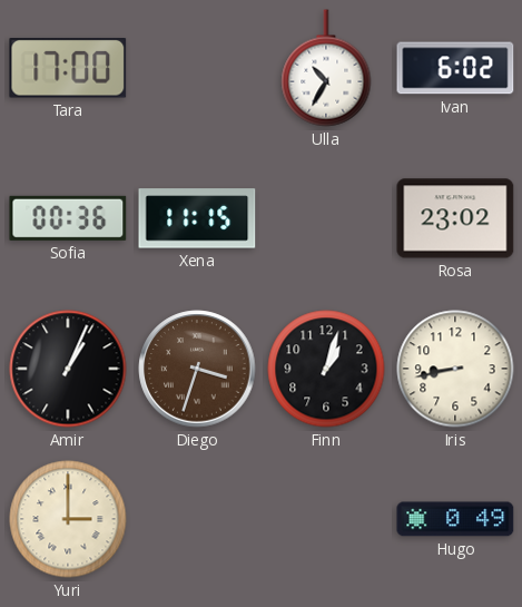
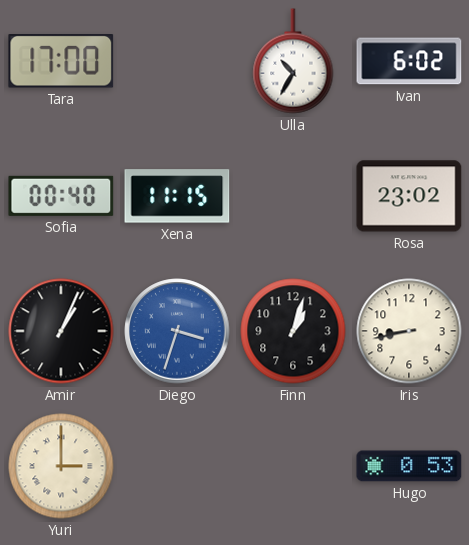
Sofia: 00:36 -> 00:40 (61, 196)
Diego dial: brown -> blue (177, 331)
Hugo: 0:49 -> 0:53 (409, 466)
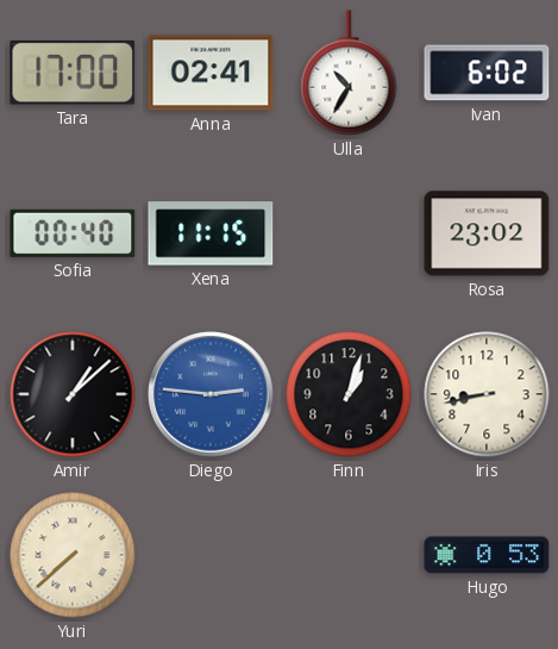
Anna: none -> 02:41 (211, 73)
Amir: 1:04 -> 1:08 (73, 394)
Diego: 3:33 -> 2:46 (211, 394)
Yuri: 3:00 -> 7:38 (73, 555)
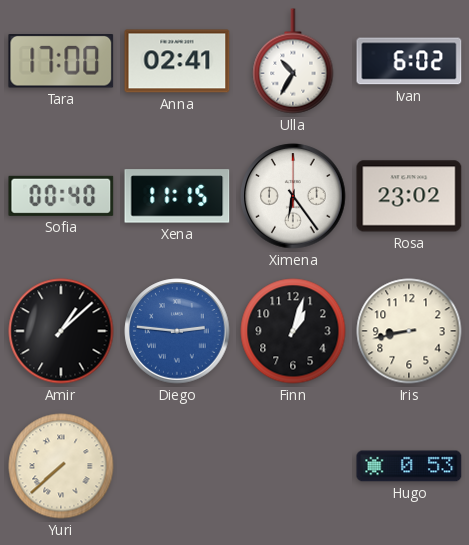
Ximena: none -> 6:24 (293, 196)
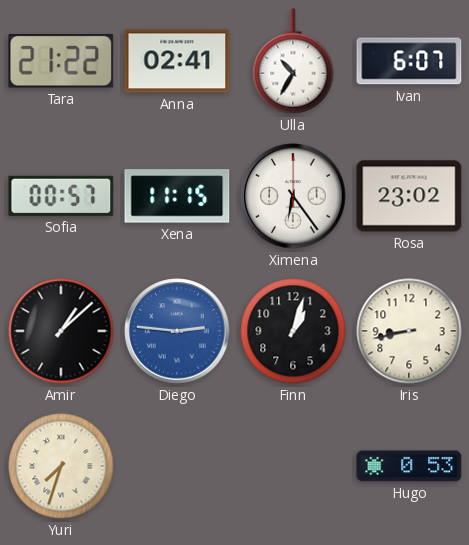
Tara: 17:00 -> 21:22 (61, 61)
Ivan: 6:02 -> 6:07 (409, 61)
Sofia: 00:40 -> 00:57 (61, 196)
Yuri: 7:38 -> 7:33 (61, 466)
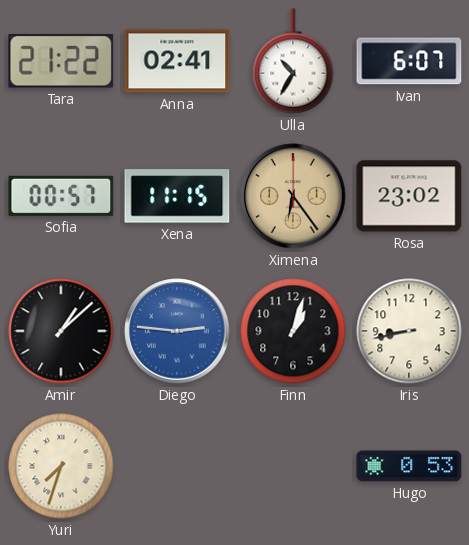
Ximena dial: white -> champagne (293, 196)
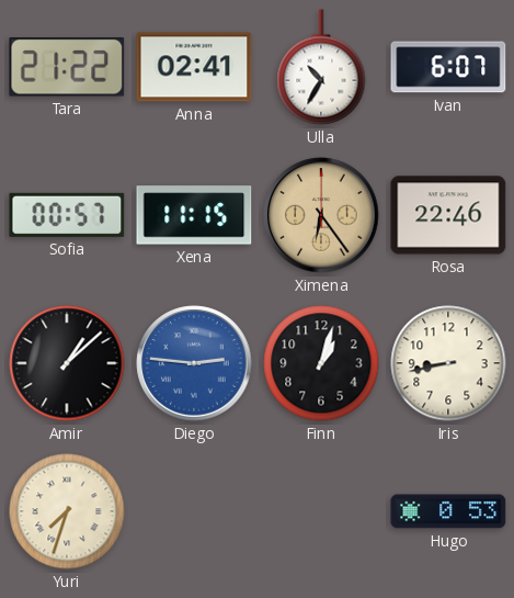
Rosa: 23:02 -> 22:46 (448, 215)
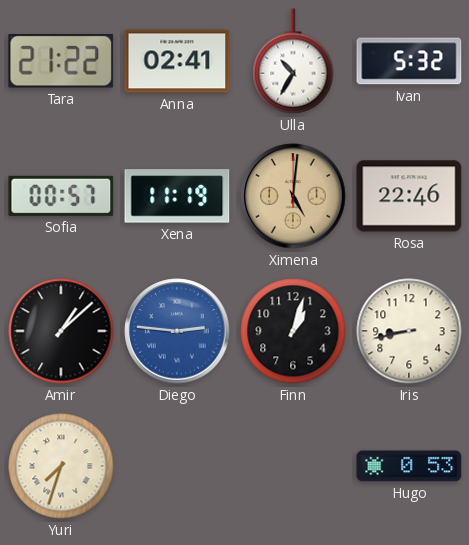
Ivan: 6:07 -> 5:32 (409, 61)
Xena: 11:15 -> 11:19 (177, 196)
Ximena: 6:24 -> 5:01 (293, 196)
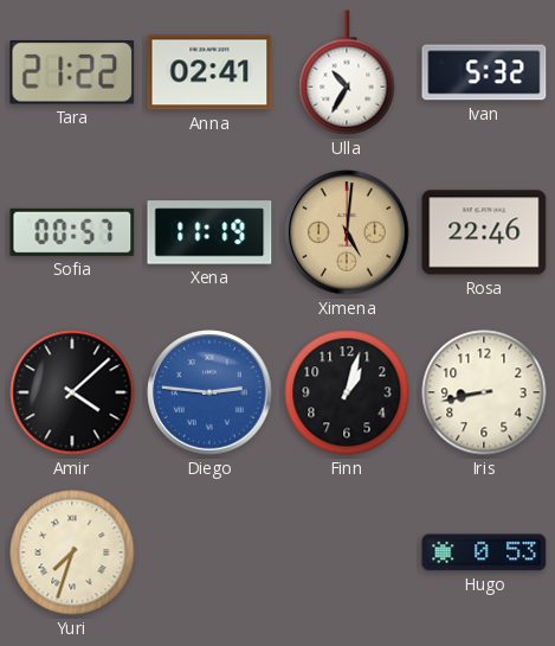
Amir: 1:08 -> 4:08 (72, 392)
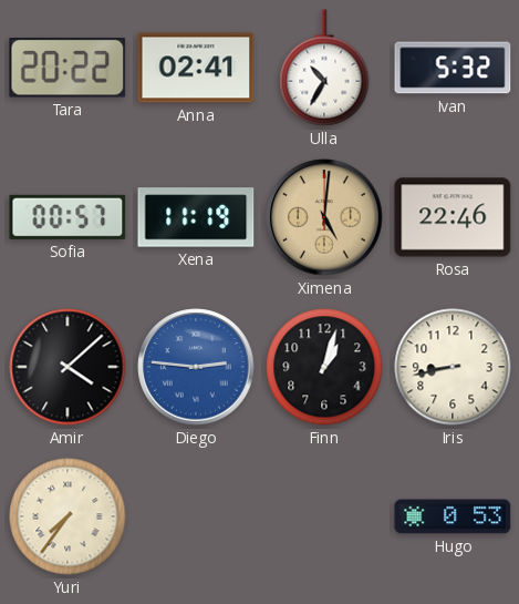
Tara: 21:22 -> 20:22 (68, 68)
Yuri: 7:33 -> 7:36 (68, 516)
